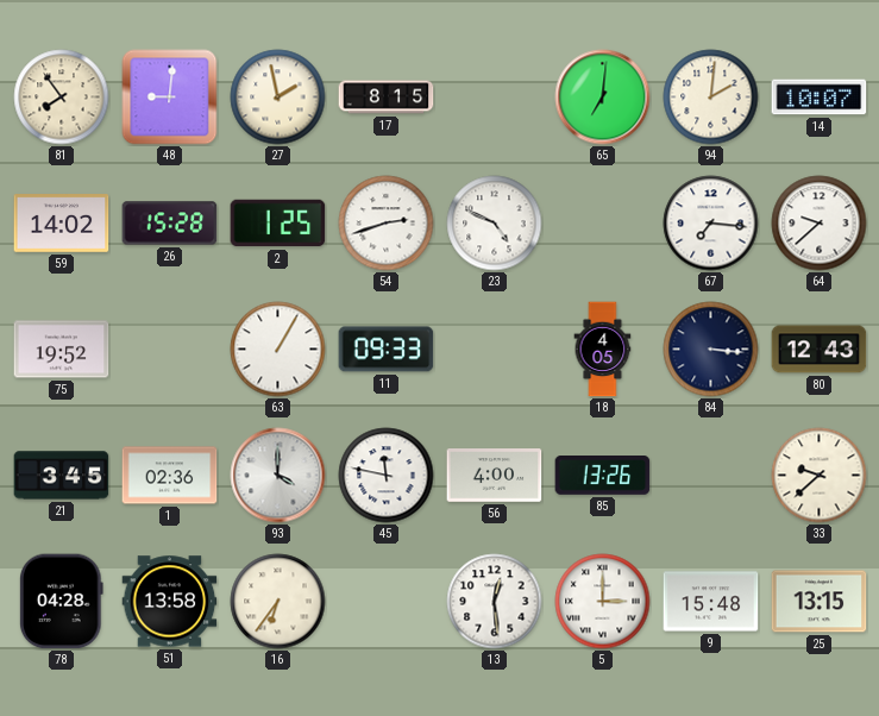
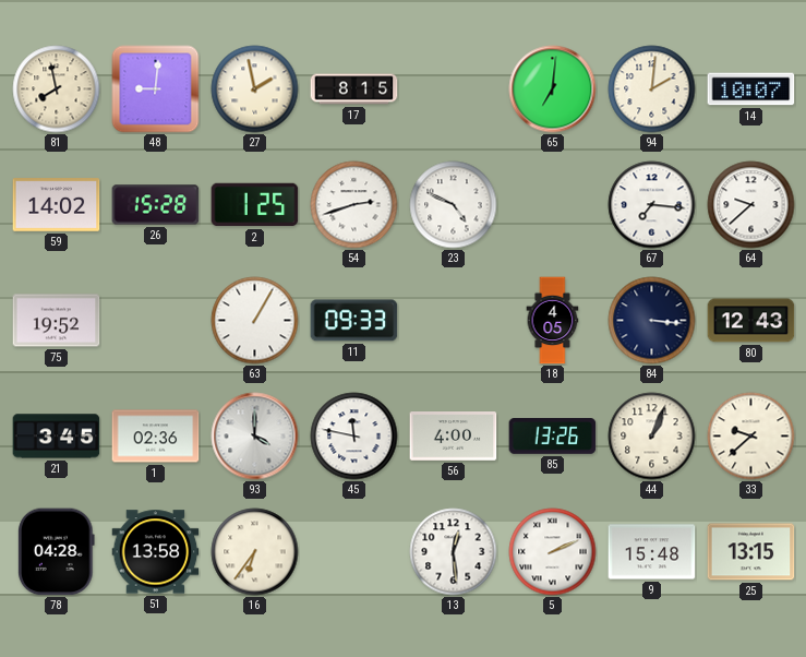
81: 7:54 -> 7:58 (57, 89)
44: none -> 1:04 (652, 437)
5: 3:00 -> 2:11 (553, 552)
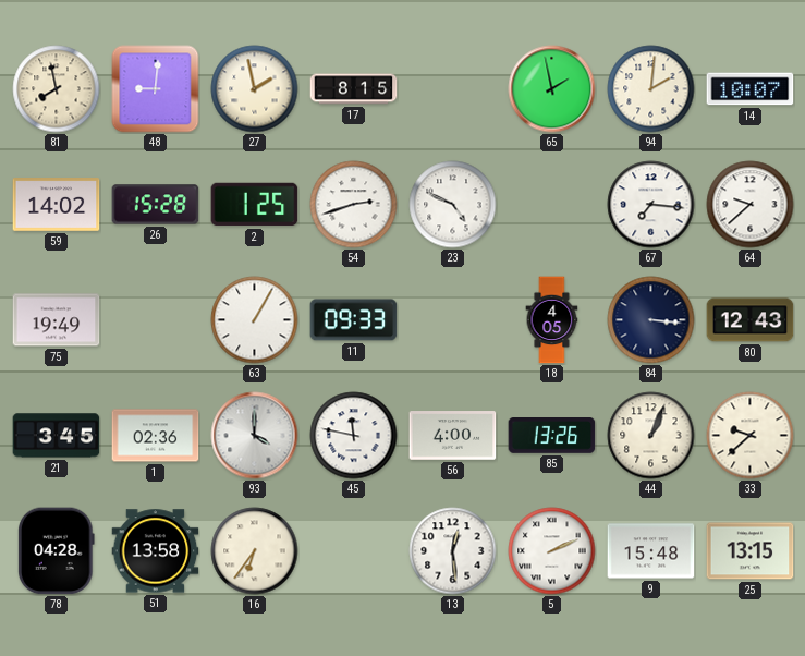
65: 7:01 -> 1:58 (552, 89)
75: 19:52 -> 19:49 (57, 320)
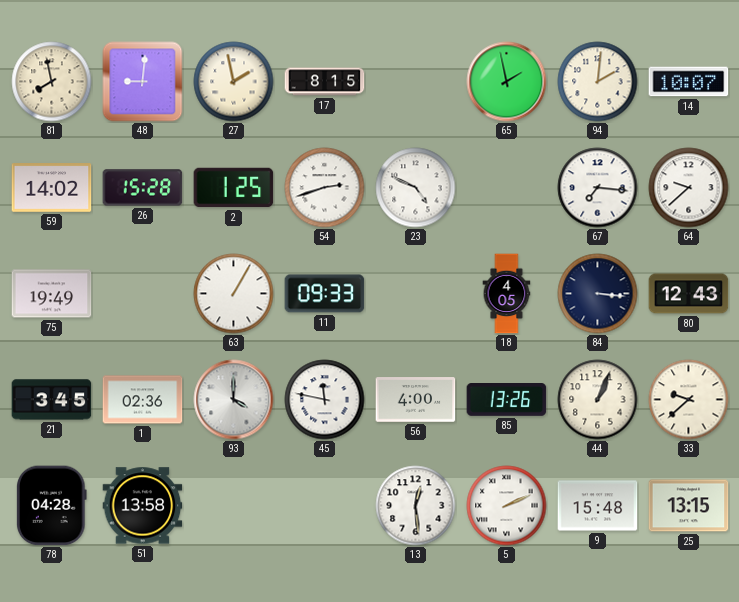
16: 6:36 -> none (255, 551)
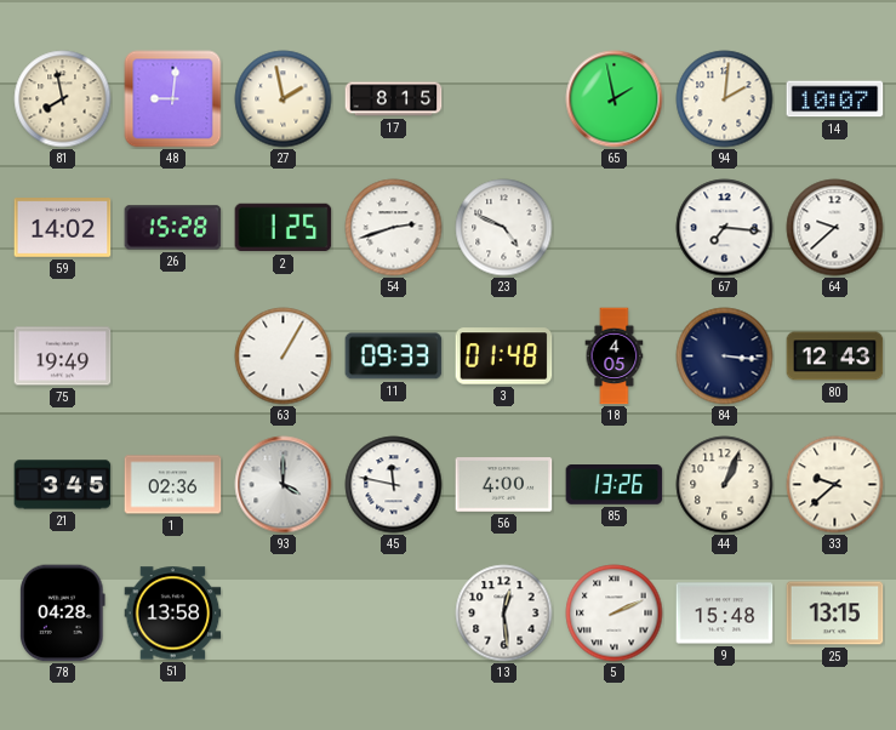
3: none -> 01:48 (504, 357)
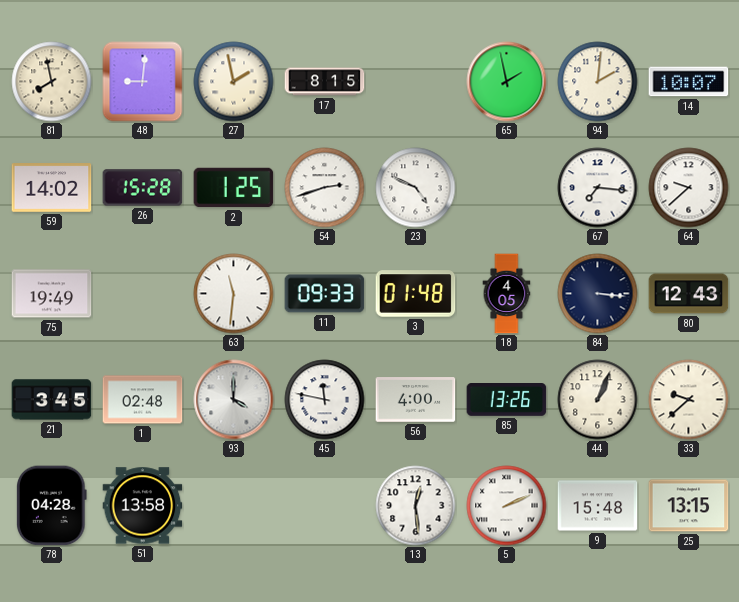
63: 1:05 -> 11:31 (234, 294)
1: 02:36 -> 02:48 (143, 400)
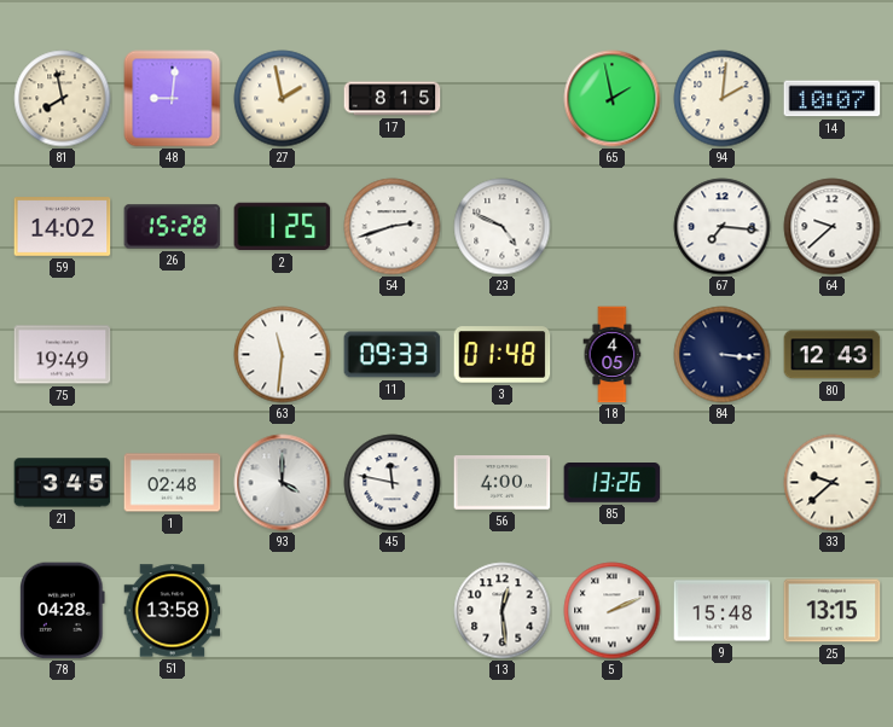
44: 1:04 -> none (598, 400)
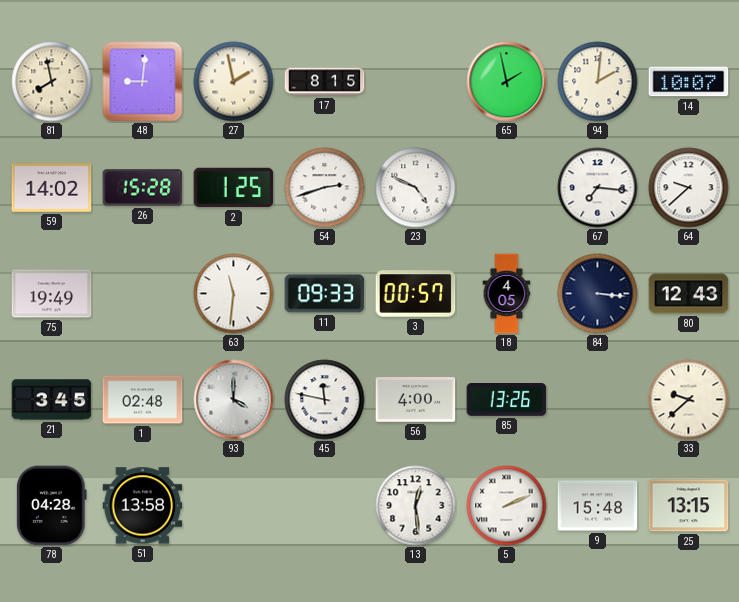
3: 01:48 -> 00:57 (416, 294)
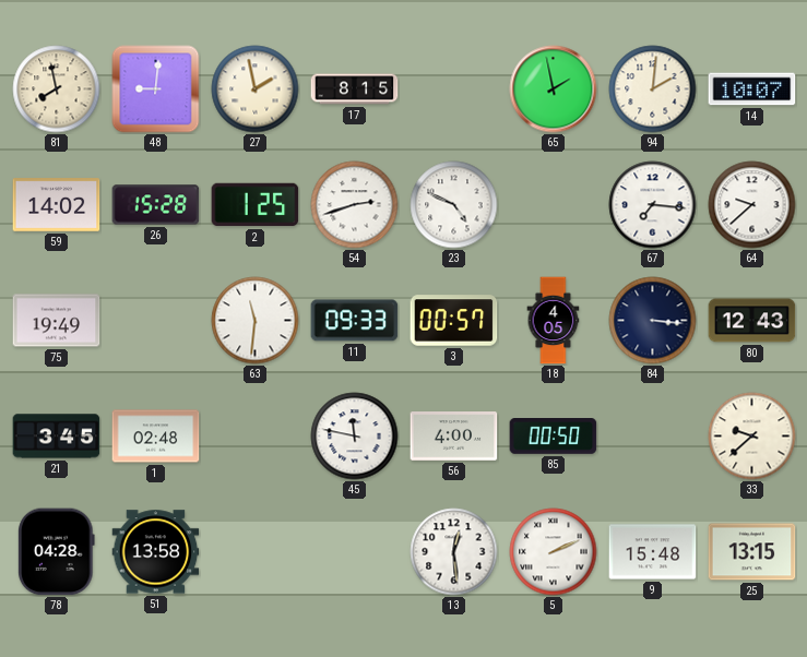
93: 4:00 -> none (234, 400)
85: 13:26 -> 00:50 (554, 437)
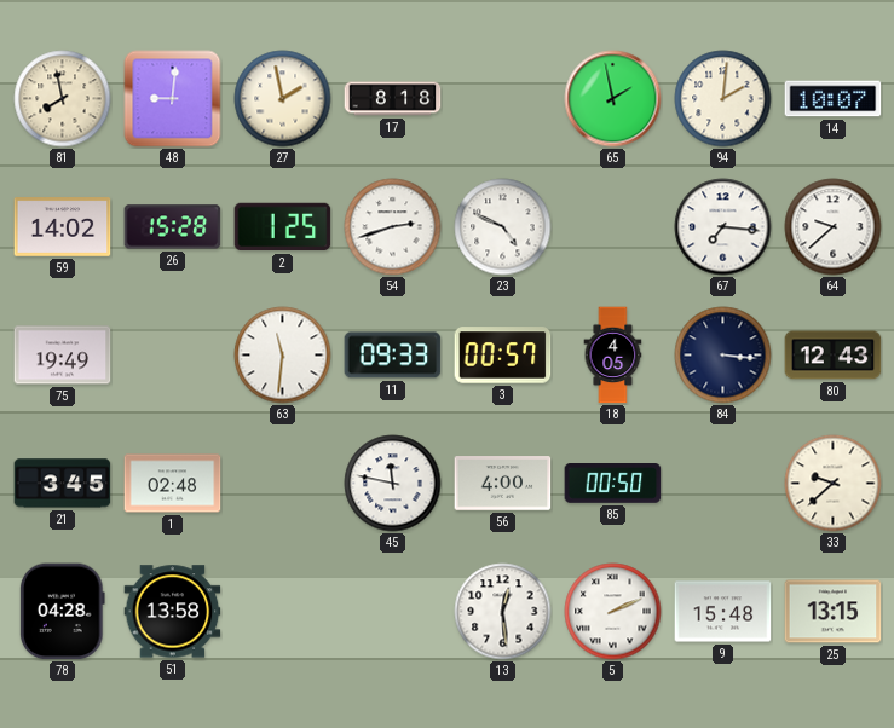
17: 8:15 -> 8:18 (393, 99)
